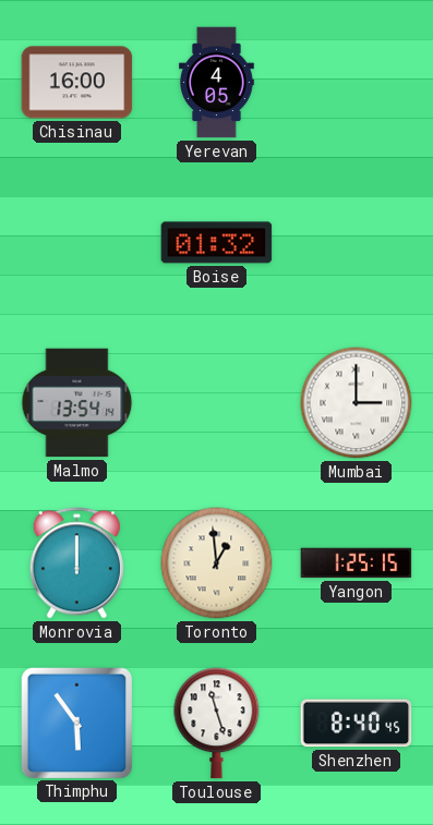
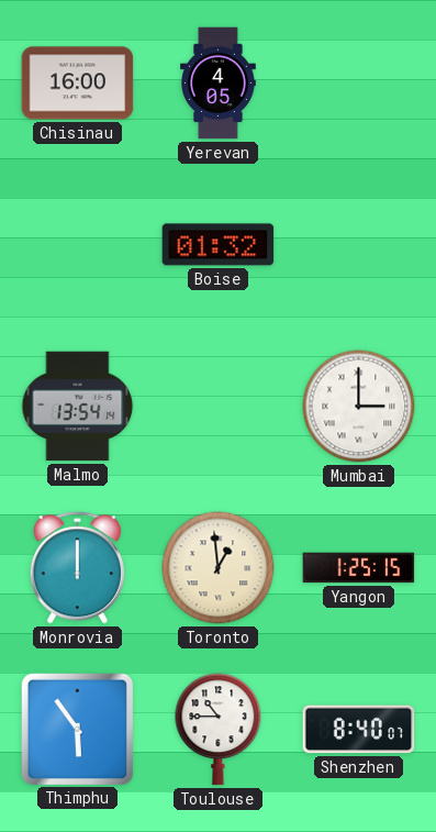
Toulouse: 11:27 -> 10:45 (219, 730)
Shenzhen: 8:40:45 -> 8:40:07 (359, 730)
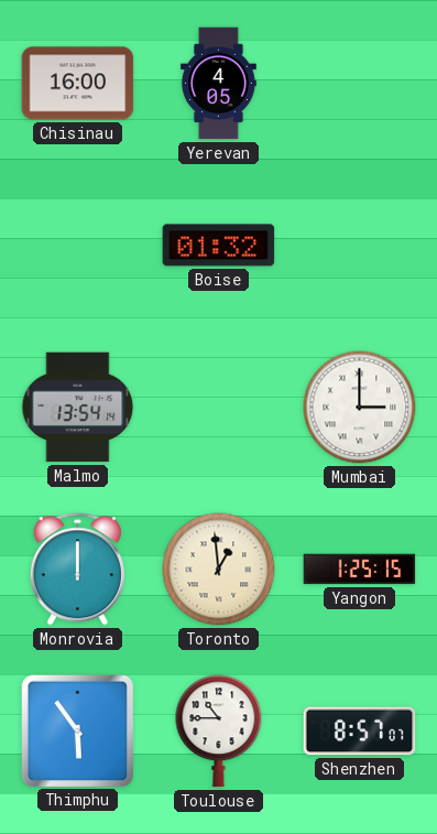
Shenzhen: 8:40 -> 8:57 (360, 732)
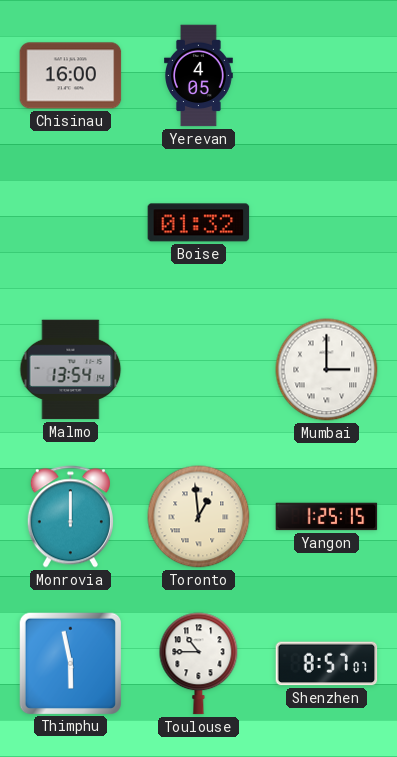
Thimphu: 5:54 -> 5:58 (70, 663)
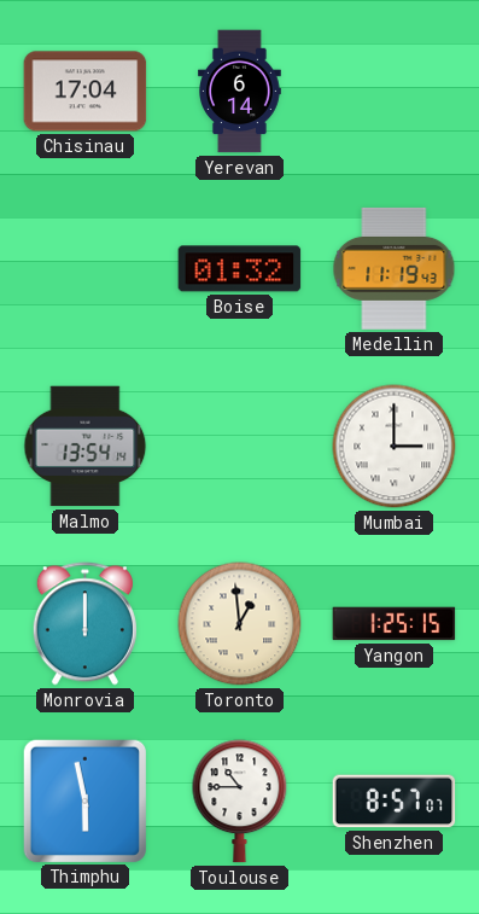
Chisinau: 16:00 -> 17:04 (86, 92)
Yerevan: 4:05 -> 6:14 (240, 92)
Medellin: none -> 11:19 (395, 268)
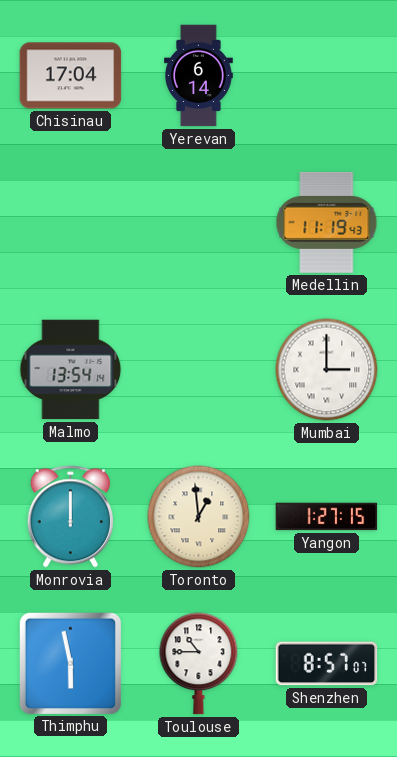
Boise: 01:32 -> none (240, 269)
Yangon: 1:25 -> 1:27 (327, 517)
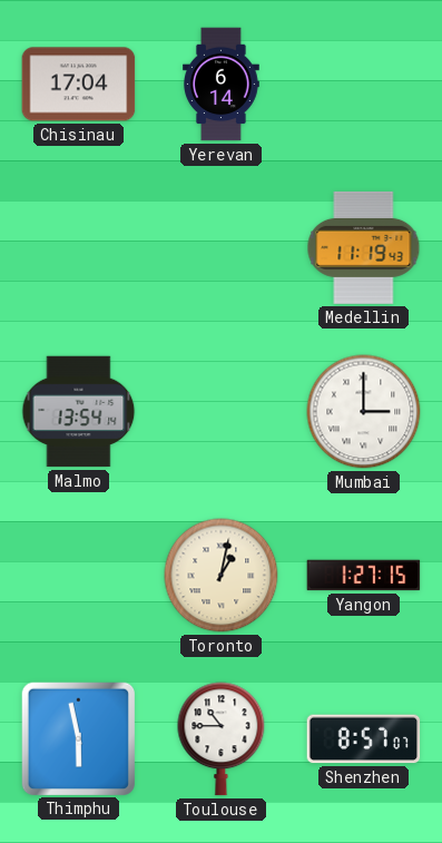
Monrovia: 12:00 -> none (70, 517)
Toronto: 12:59 -> 1:02 (222, 576)
